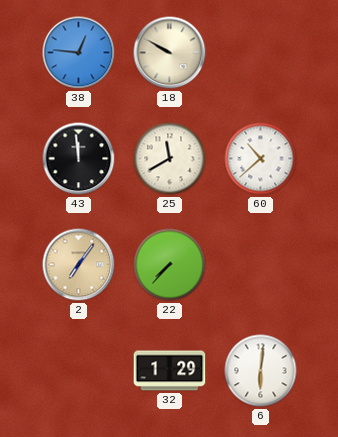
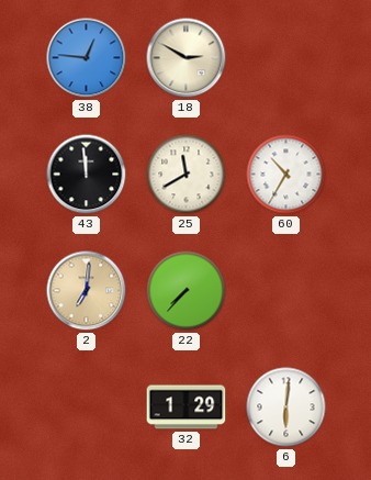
18: 9:50 -> 2:50 (187, 58)
60: 10:38 -> 10:35 (286, 175)
2: 7:06 -> 7:01 (87, 291)
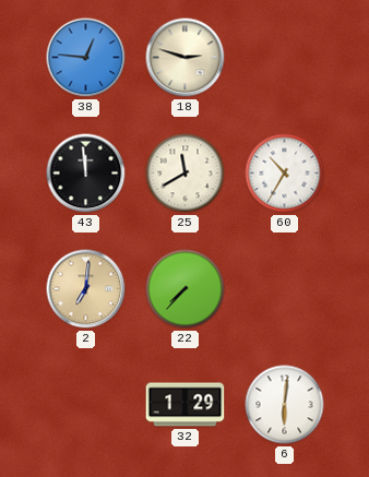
18: 2:50 -> 2:48 (186, 58)
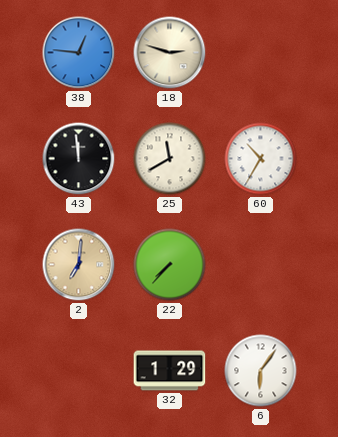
6: 6:01 -> 6:06 (261, 371)
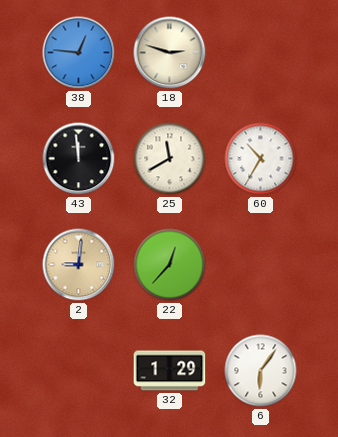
2: 7:01 -> 9:01 (79, 265)
22: 7:37 -> 12:37 (170, 265)
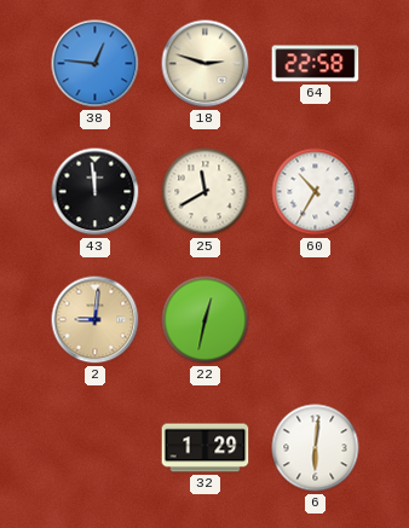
64: none -> 22:58 (316, 64)
22: 12:37 -> 12:32 (206, 320)
6: 6:06 -> 6:01 (316, 448)
